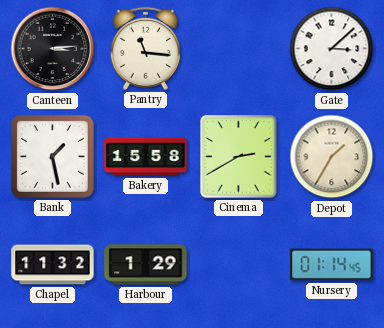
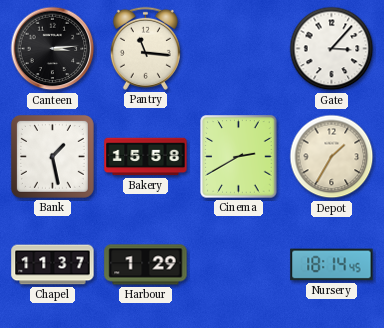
Gate: 3:08 -> 3:07 (332, 49)
Chapel: 11:32 -> 11:37 (53, 265)
Nursery: 01:14 -> 18:14 (332, 265)
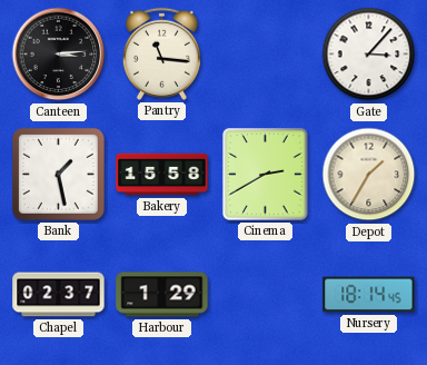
Chapel: 11:37 -> 02:37 (59, 295)
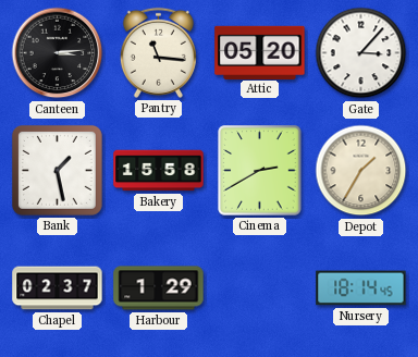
Attic: none -> 05:20 (260, 52)
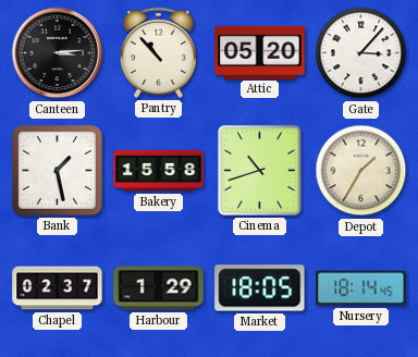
Pantry: 11:16 -> 10:53 (158, 52)
Cinema: 2:40 -> 10:42 (260, 171)
Market: none -> 18:05 (260, 288)
